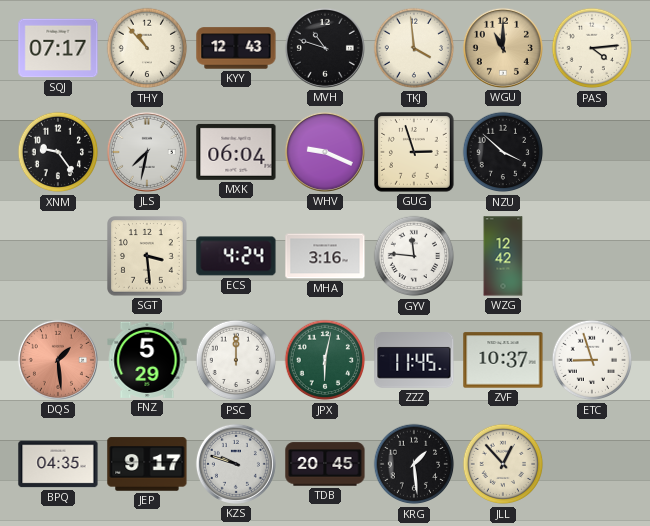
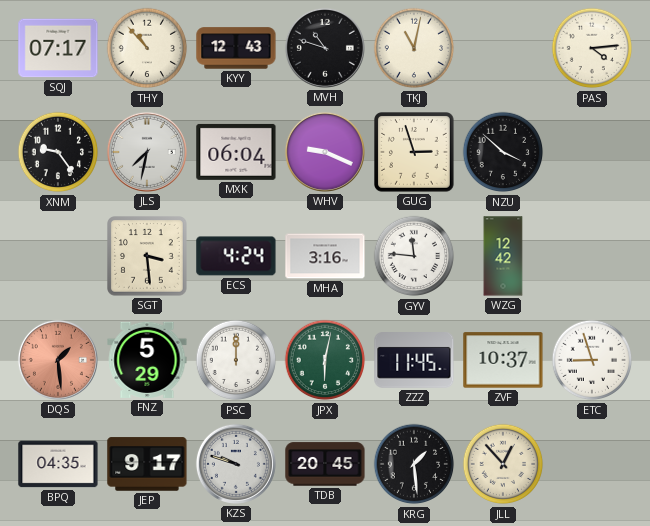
TKJ: 3:59 -> 11:02 (414, 48)
WGU: 11:00 -> none (503, 48)
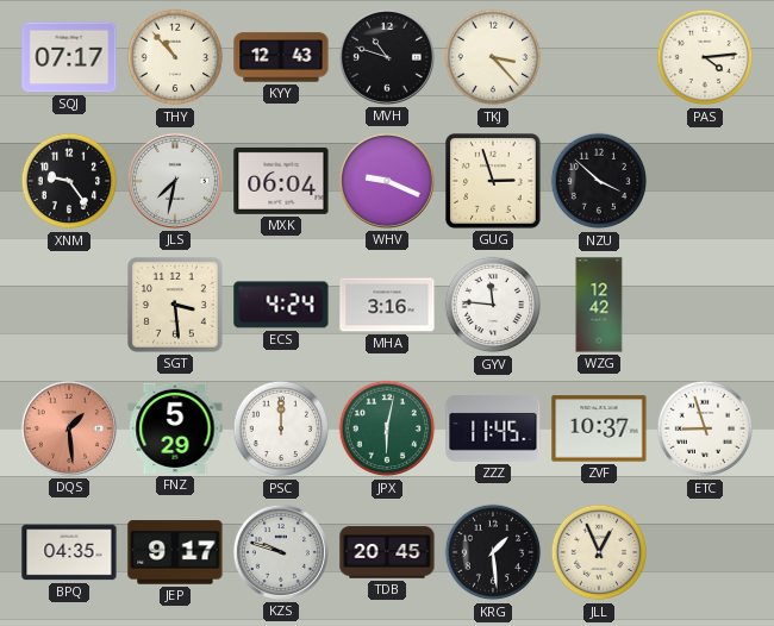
TKJ: 11:02 -> 3:23 (493, 57)
JLL: 12:53 -> 12:56 (599, 552)
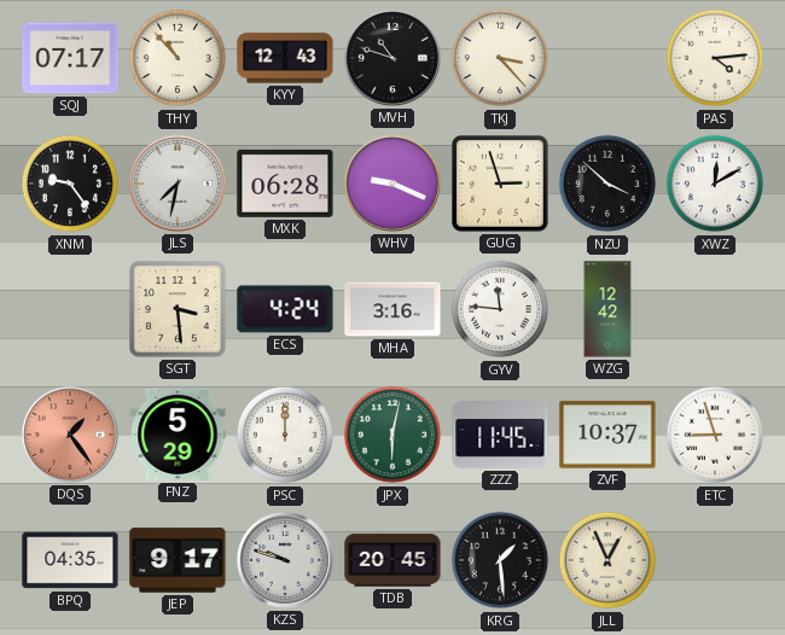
MXK: 06:04 -> 06:28 (285, 183)
XWZ: none -> 12:10 (715, 183)
DQS: 1:29 -> 1:24 (70, 435)
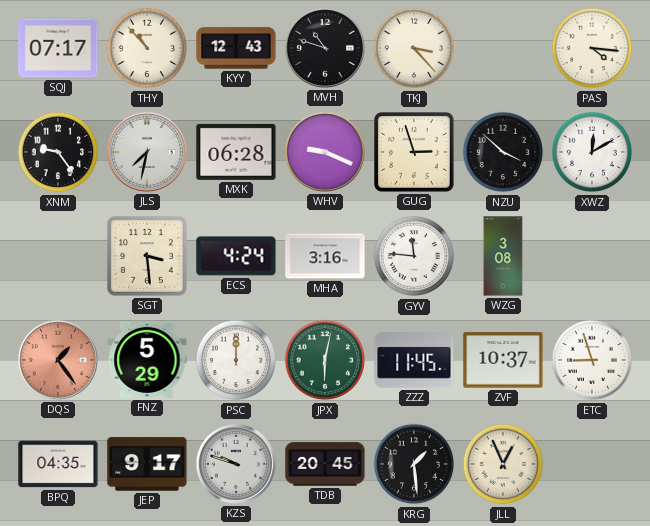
PAS: 4:14 -> 4:16 (592, 48)
WZG: 12:42 -> 3:08 (503, 256)
